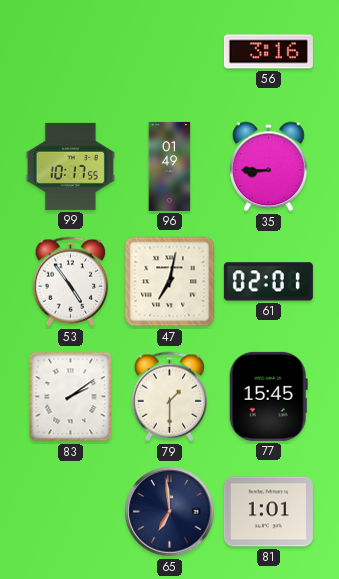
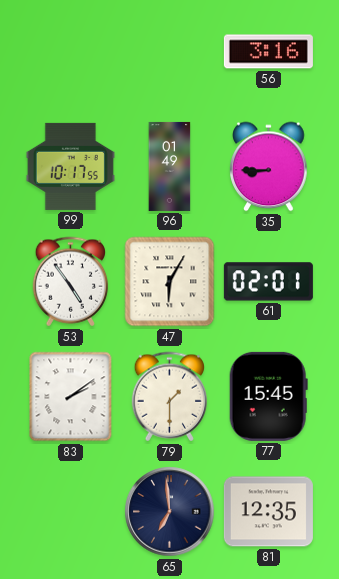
47: 7:02 -> 6:05 (170, 282)
81: 1:01 -> 12:35 (268, 512)
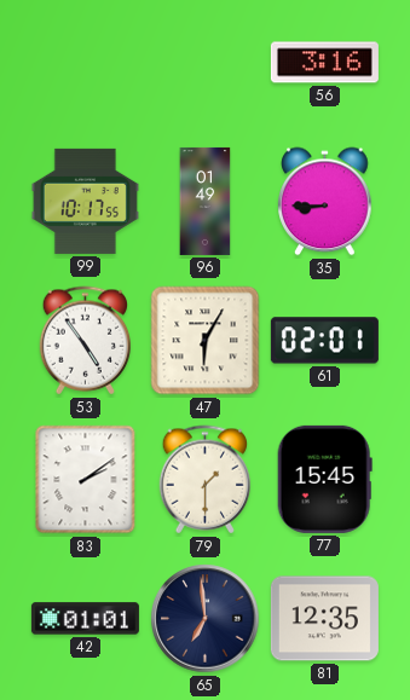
42: none -> 01:01 (85, 619)
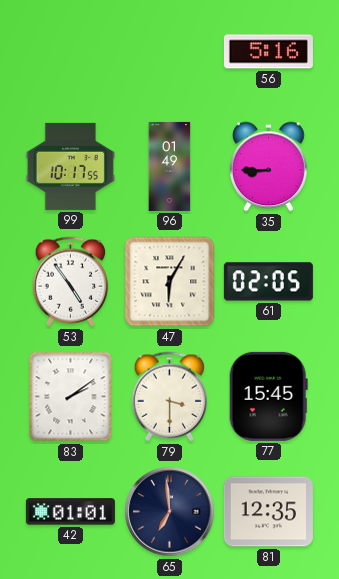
56: 3:16 -> 5:16 (268, 52)
61: 02:01 -> 02:05 (268, 282)
79: 1:30 -> 3:30 (169, 397)
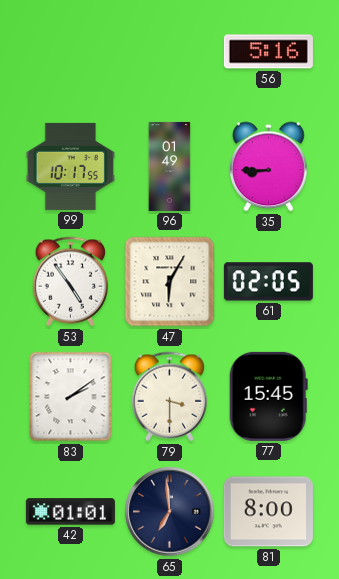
81: 12:35 -> 8:00 (268, 512)
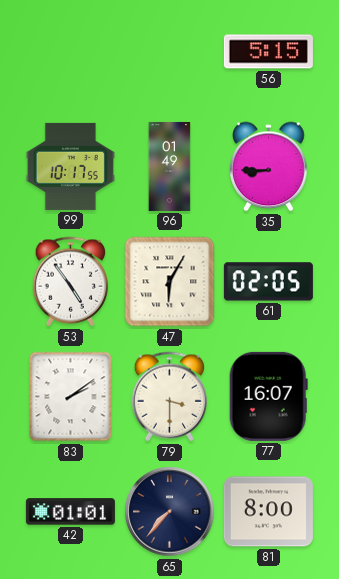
56: 5:16 -> 5:15 (268, 52)
77: 15:45 -> 16:07 (268, 396)
65: 6:59 -> 7:37 (170, 512)
